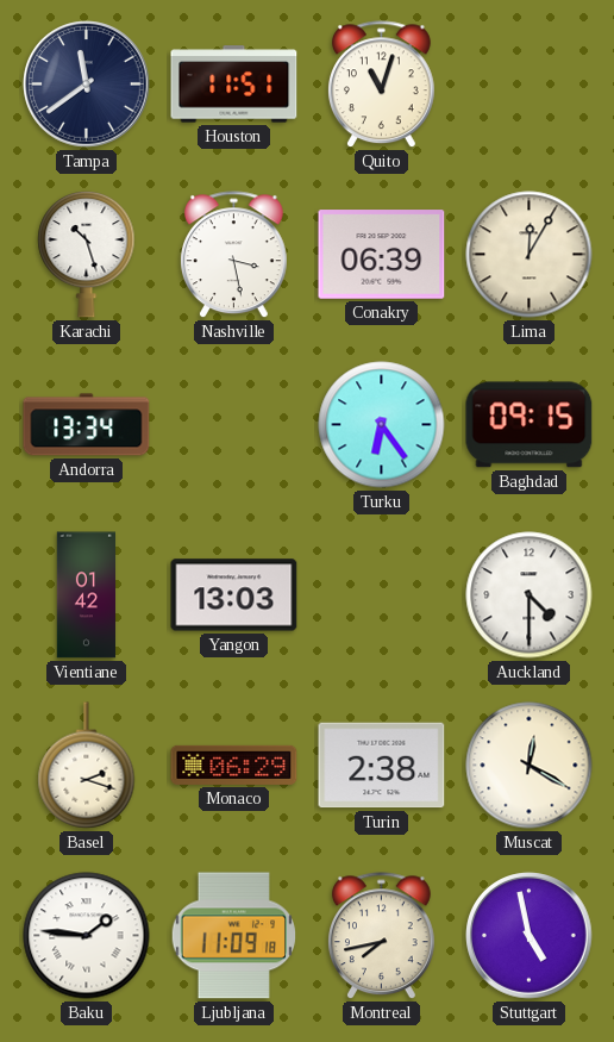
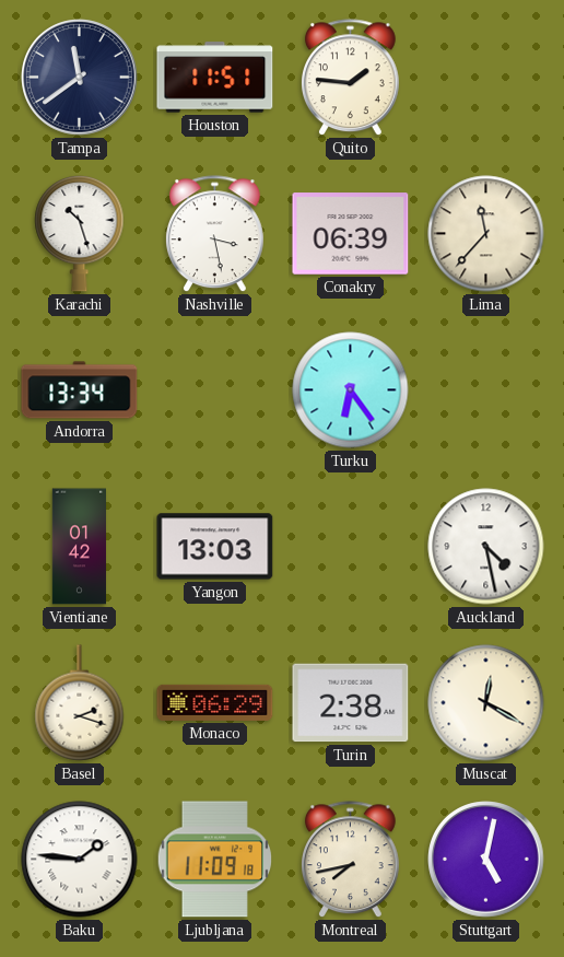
Quito: 11:03 -> 1:46 (350, 78)
Lima: 12:05 -> 11:37 (486, 234)
Baghdad: 09:15 -> none (530, 425)
Auckland: 4:30 -> 4:28 (486, 547)
Stuttgart: 4:58 -> 5:02 (486, 860)
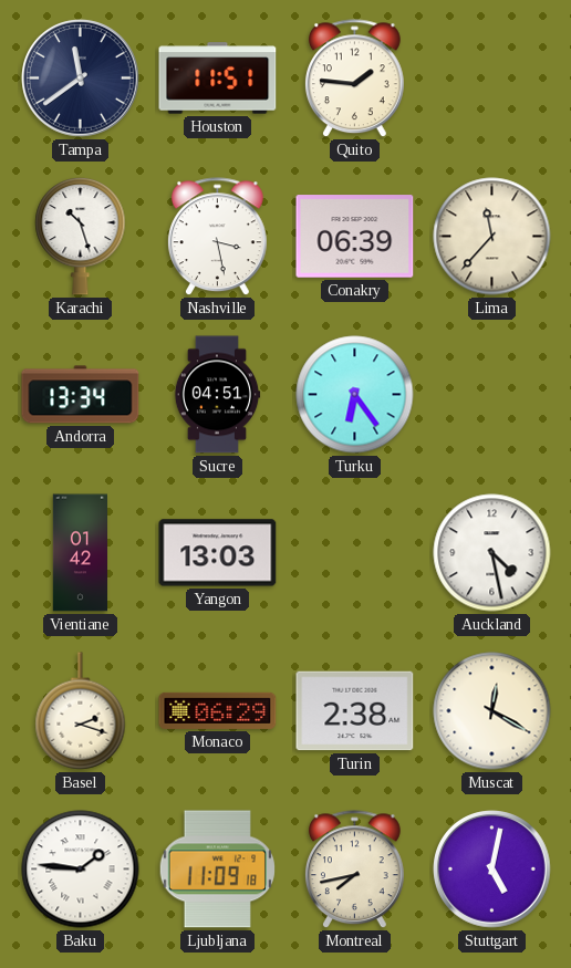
Sucre: none -> 04:51 (217, 395)
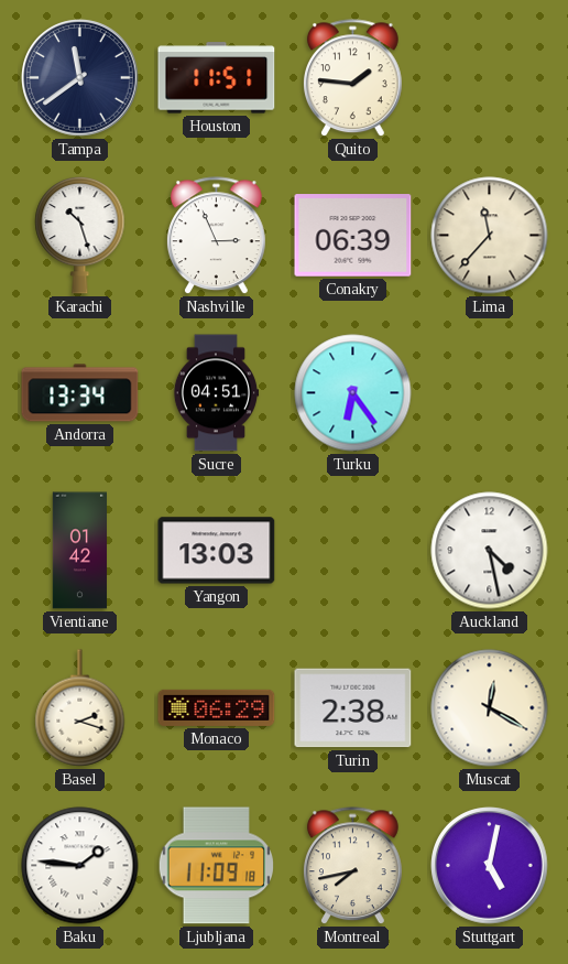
Nashville: 3:28 -> 2:56 (216, 236)
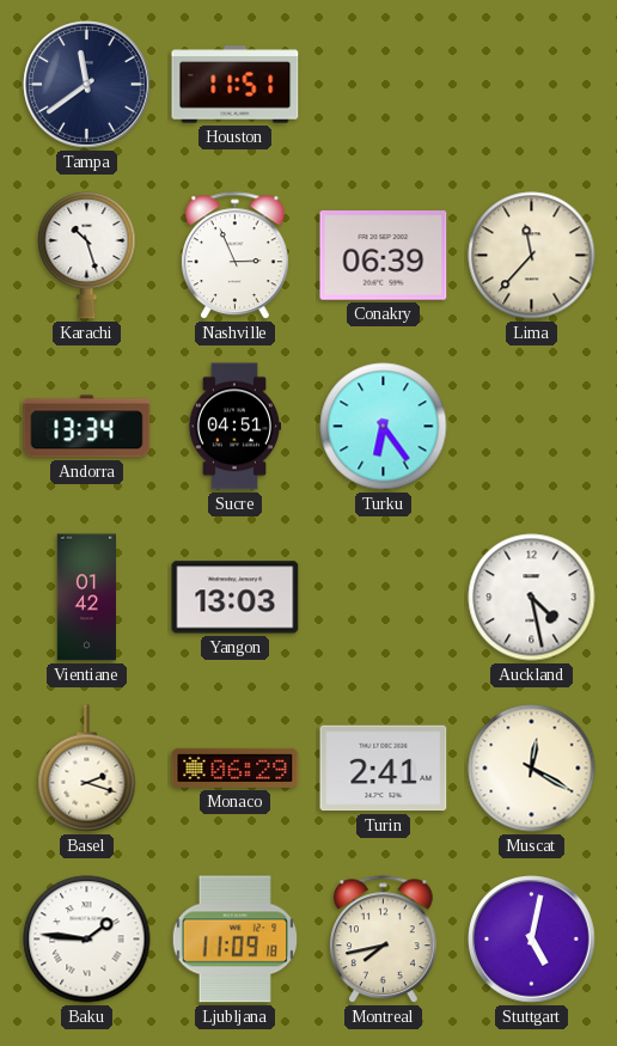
Quito: 1:46 -> none (352, 78)
Turin: 2:38 -> 2:41 (384, 769)
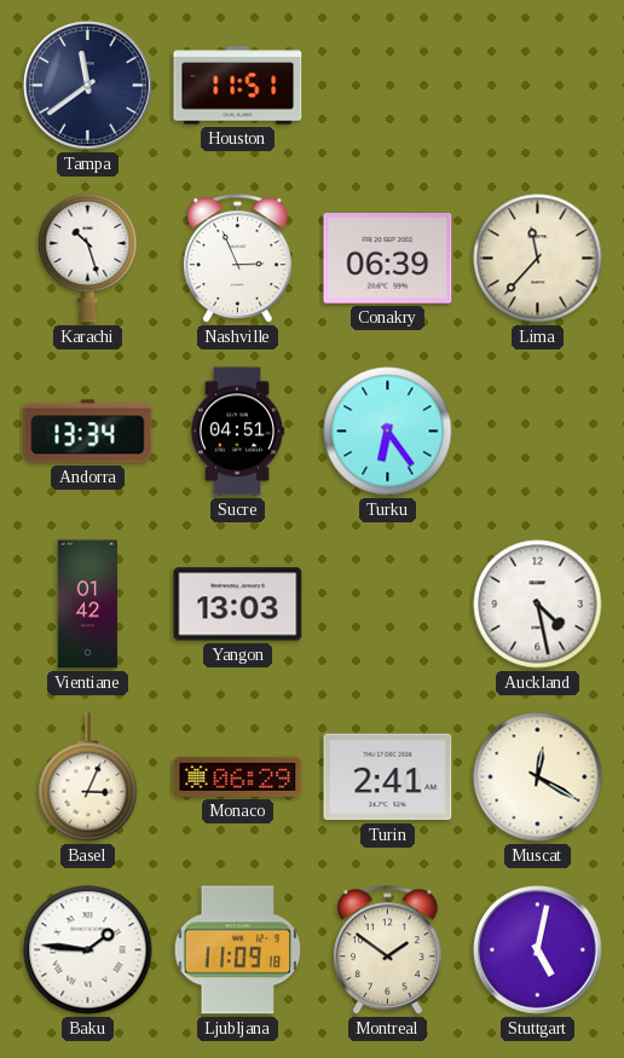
Basel: 2:18 -> 3:04 (88, 777)
Montreal: 7:43 -> 1:51 (387, 950)
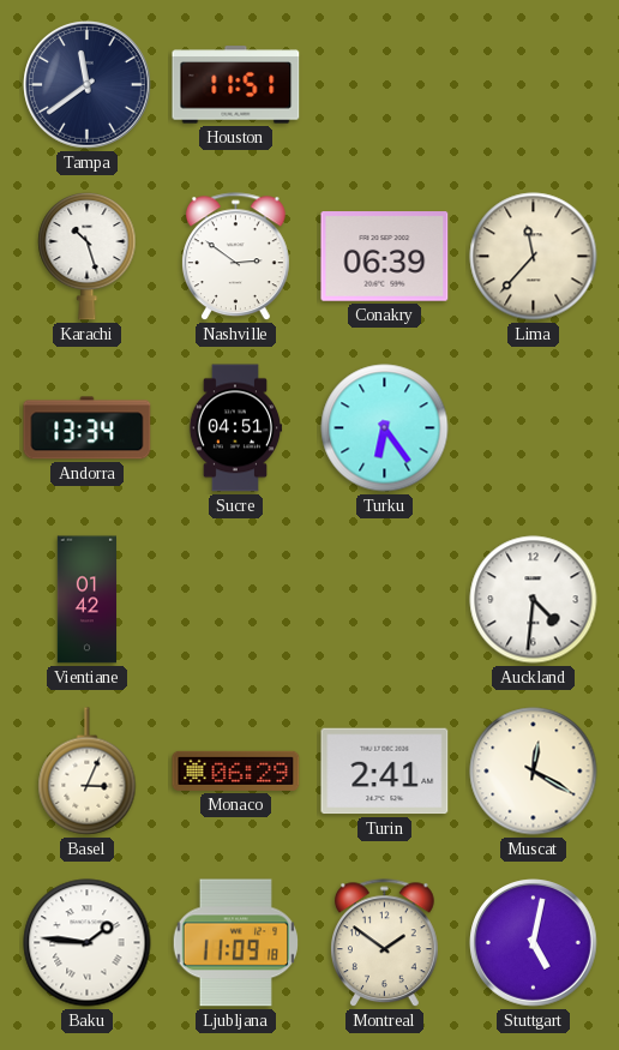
Nashville: 2:56 -> 2:51 (235, 257)
Yangon: 13:03 -> none (238, 605)
Auckland: 4:28 -> 4:31 (534, 600)
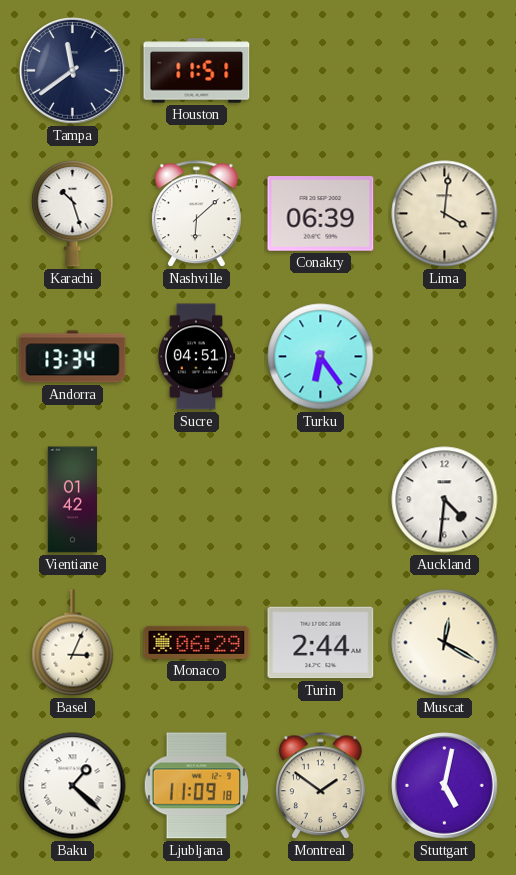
Nashville: 2:51 -> 6:08 (196, 214)
Lima: 11:37 -> 4:01 (445, 214)
Turin: 2:41 -> 2:44 (321, 643)
Baku: 1:46 -> 1:22 (73, 786)
